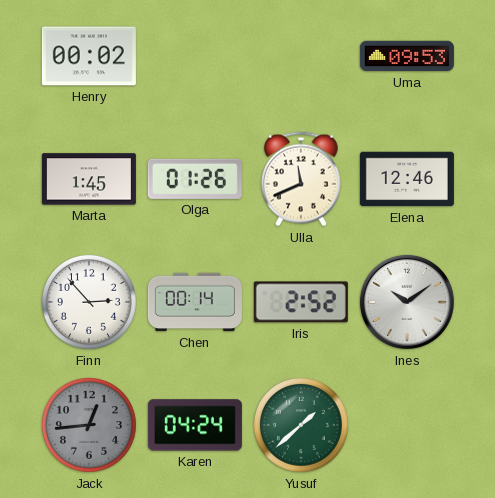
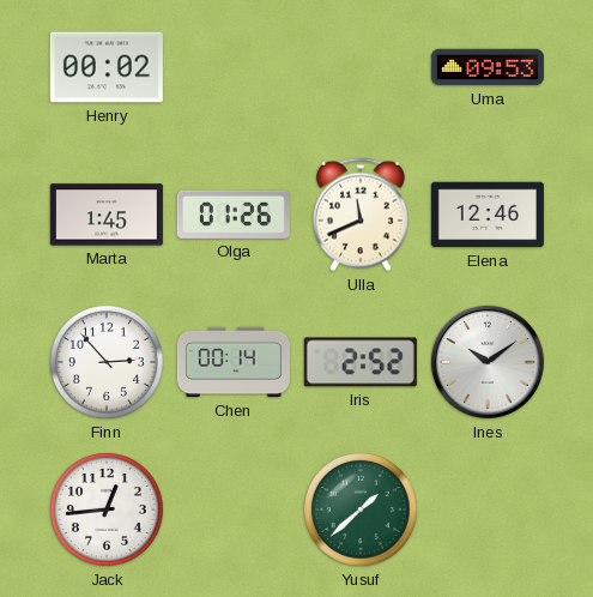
Jack dial: grey -> white (107, 509)
Karen: 04:24 -> none (195, 425)
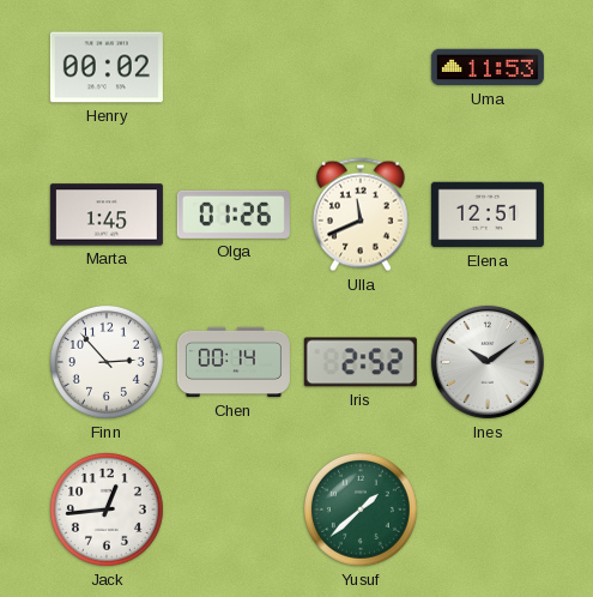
Uma: 09:53 -> 11:53 (488, 67)
Elena: 12:46 -> 12:51 (488, 215)
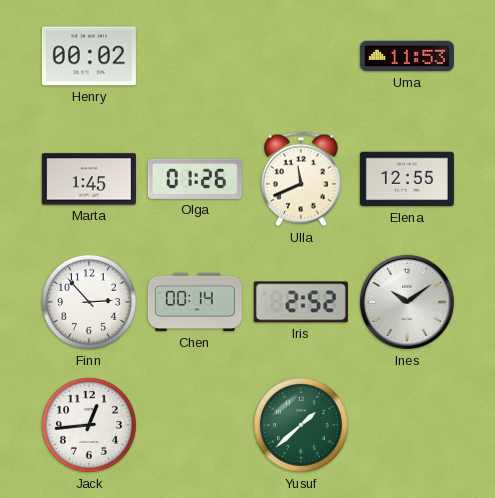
Elena: 12:51 -> 12:55 (407, 179)
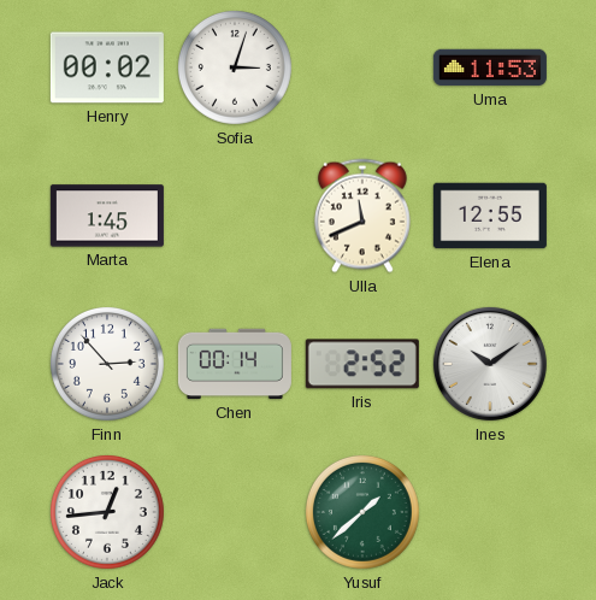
Sofia: none -> 3:03 (235, 67)
Olga: 01:26 -> none (195, 179)
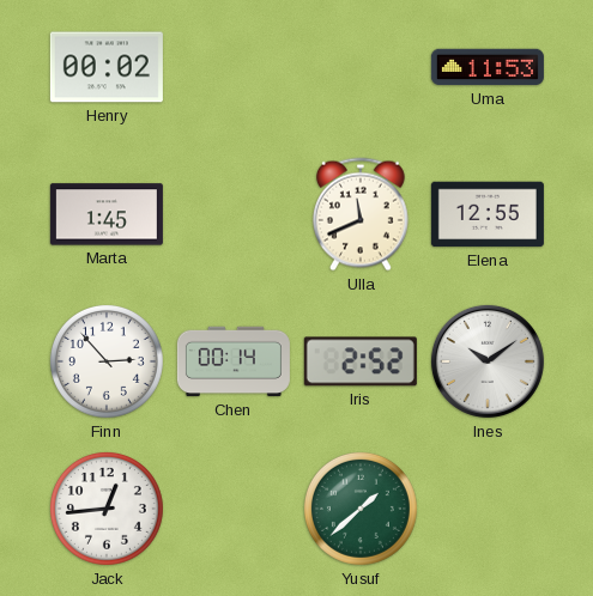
Sofia: 3:03 -> none (235, 67)
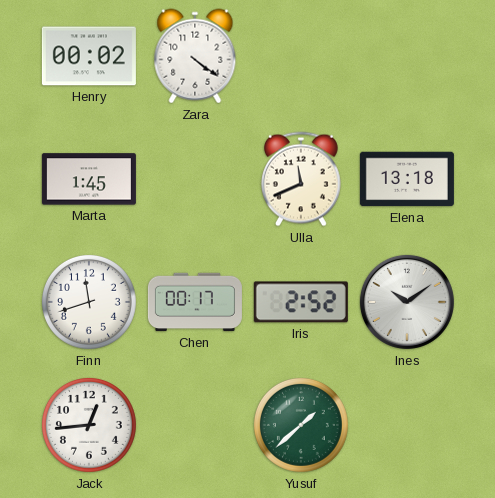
Zara: none -> 4:21 (195, 56)
Uma: 11:53 -> none (488, 67)
Elena: 12:55 -> 13:18 (407, 179)
Finn: 2:53 -> 11:42 (89, 302)
Chen: 00:14 -> 00:17 (195, 302)
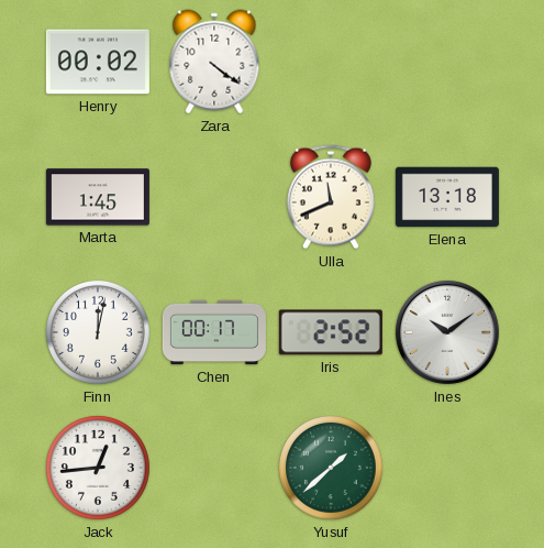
Finn: 11:42 -> 12:02 (98, 332)
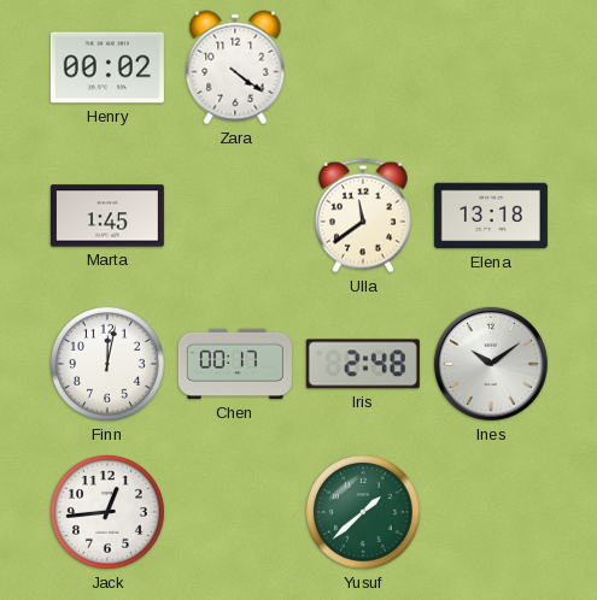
Ulla: 11:41 -> 11:39 (363, 216)
Iris: 2:52 -> 2:48 (363, 364)
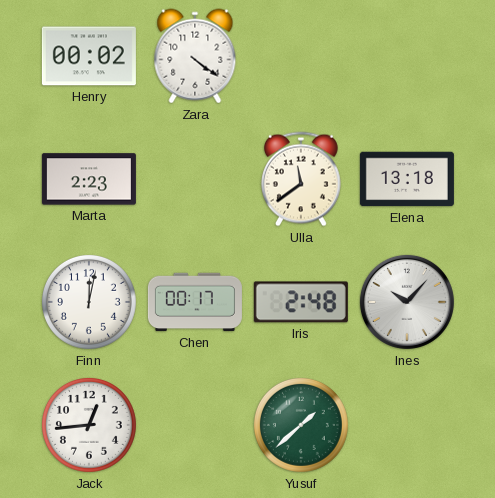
Marta: 1:45 -> 2:23 (89, 179)
Ines: 10:09 -> 10:07 (407, 302)
